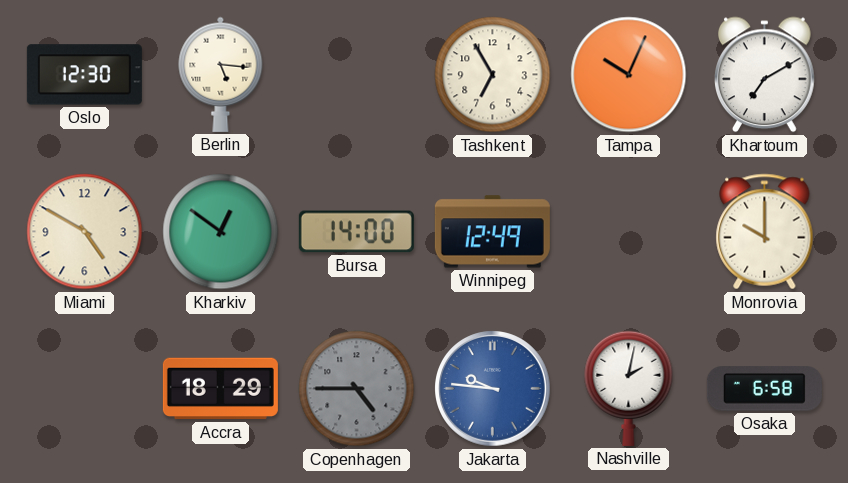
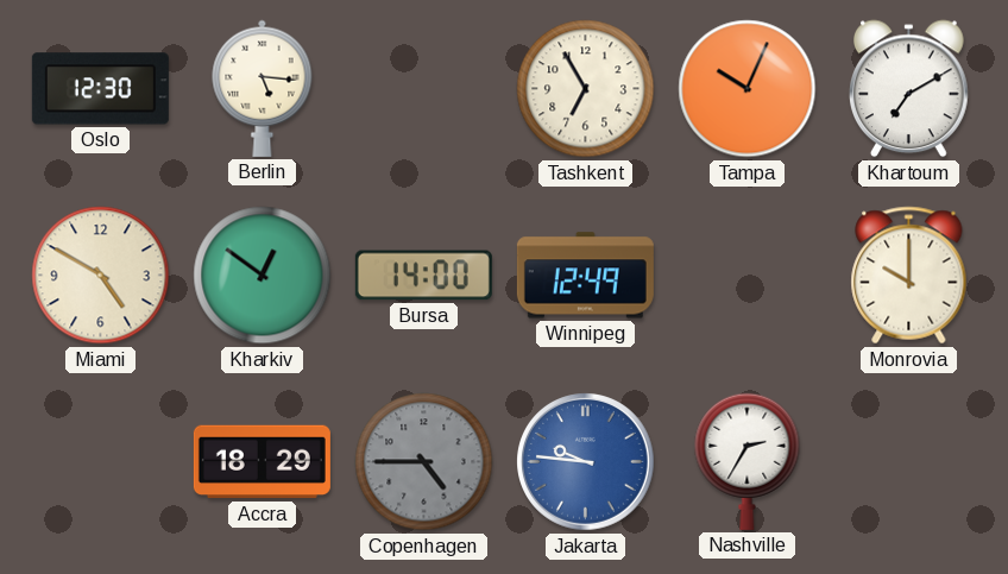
Nashville: 2:02 -> 2:35 (748, 461)
Osaka: 6:58 -> none (764, 389)
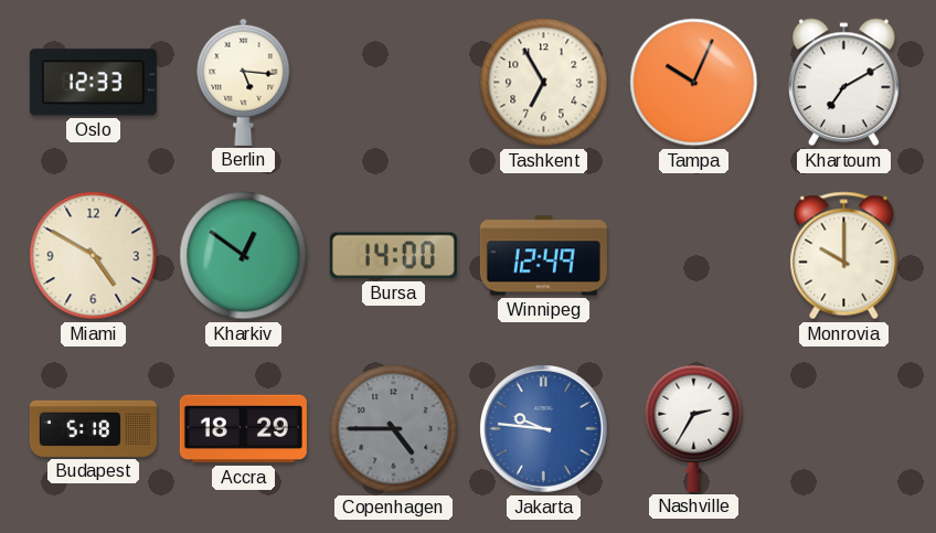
Oslo: 12:30 -> 12:33 (93, 83)
Budapest: none -> 5:18 (93, 428)
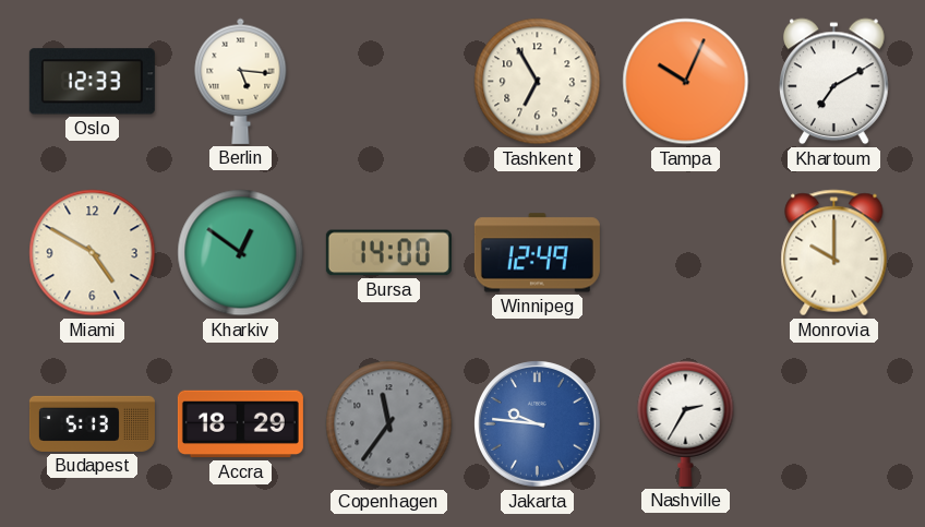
Budapest: 5:18 -> 5:13 (92, 423)
Copenhagen: 4:45 -> 11:36 (389, 424)
